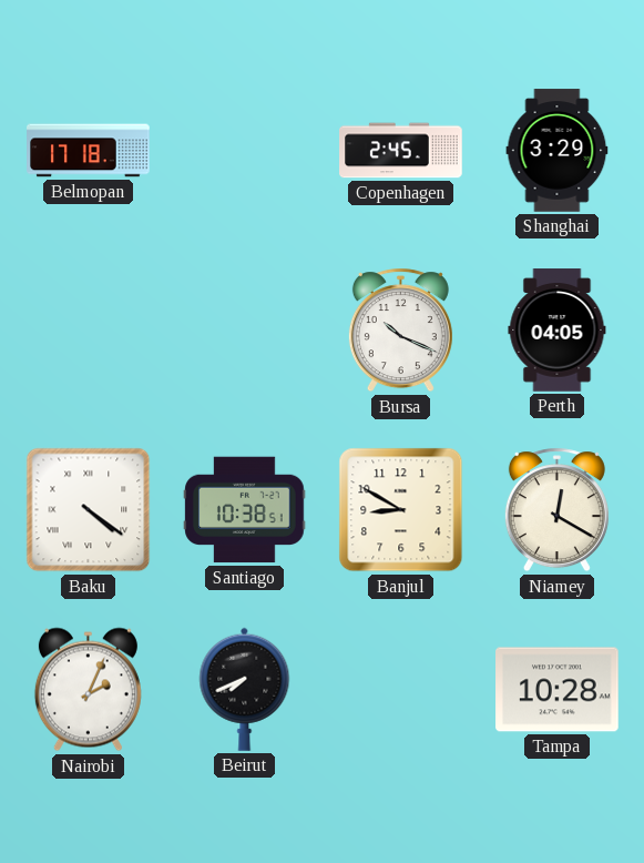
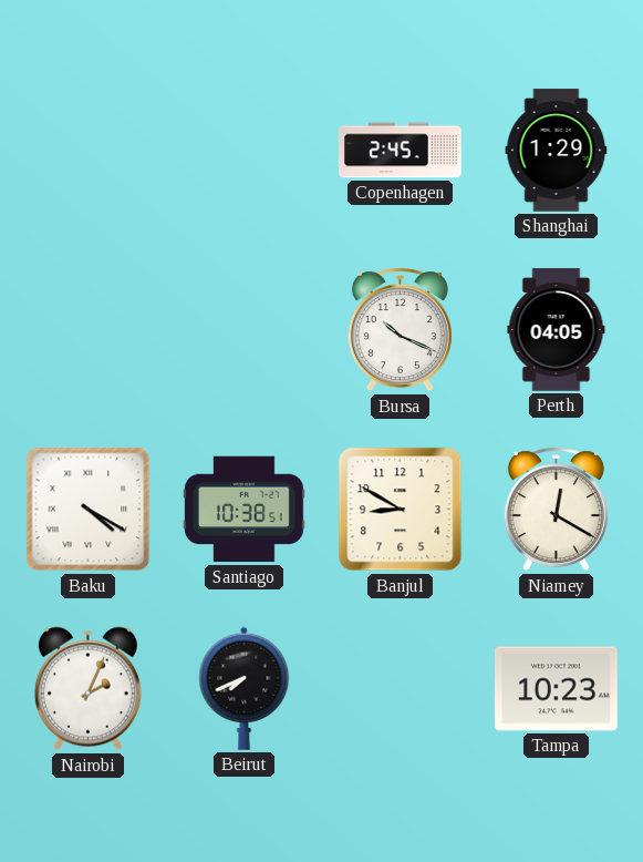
Belmopan: 17:18 -> none (89, 151)
Shanghai: 3:29 -> 1:29 (557, 151)
Baku: 4:21 -> 4:20 (89, 510)
Tampa: 10:28 -> 10:23 (557, 689)
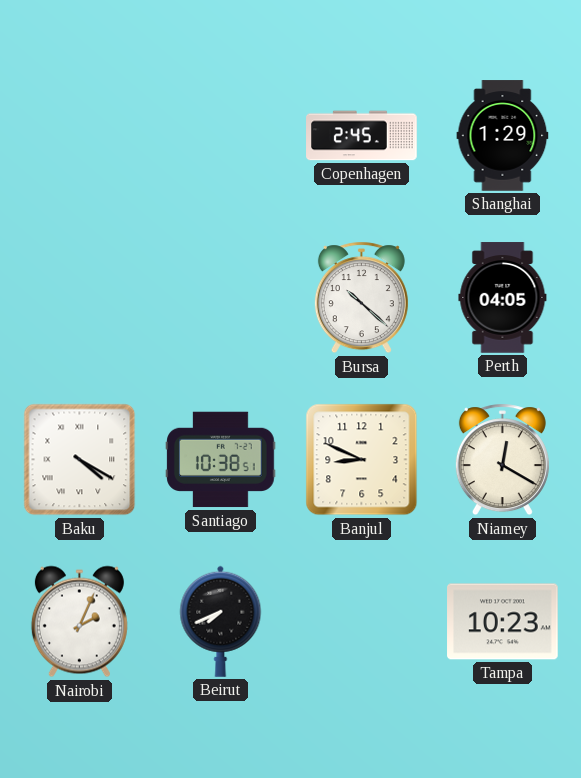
Bursa: 10:19 -> 10:22 (361, 298)
Banjul: 8:50 -> 8:49 (362, 460)
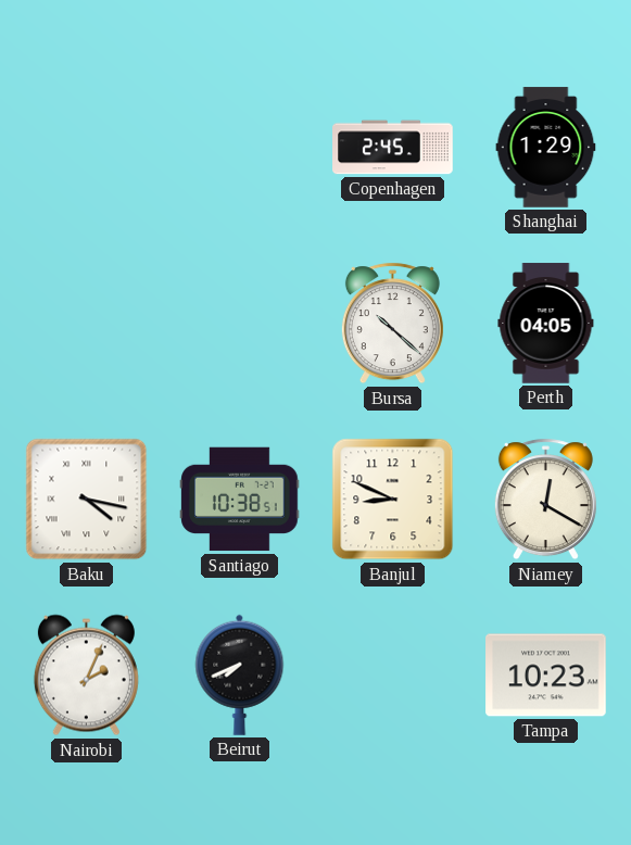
Baku: 4:20 -> 4:17 (87, 500)
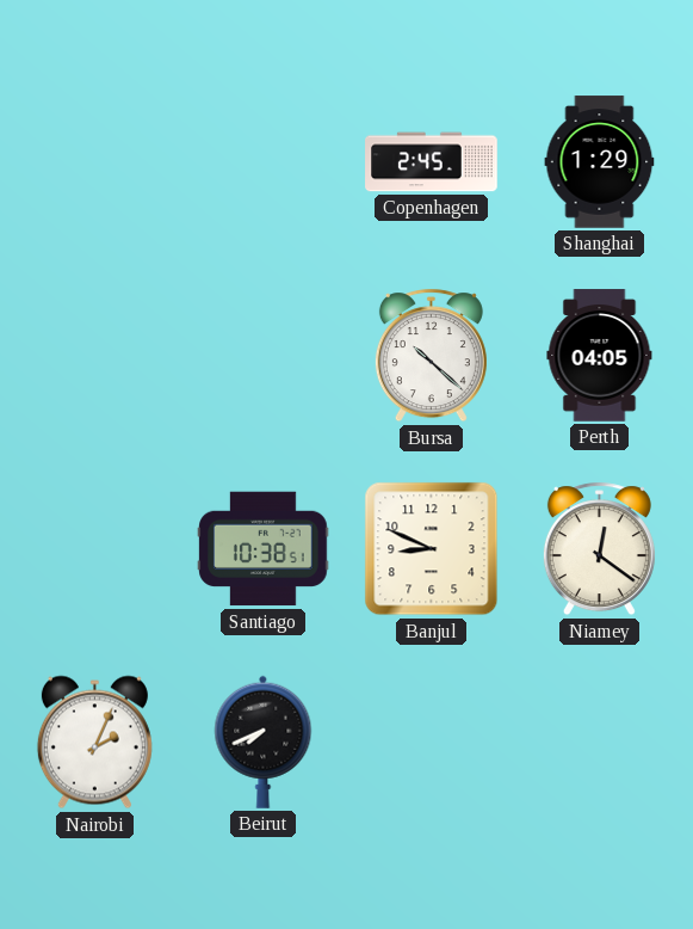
Baku: 4:17 -> none (87, 500)
Niamey: 12:20 -> 12:21 (599, 549)
Tampa: 10:23 -> none (546, 676)
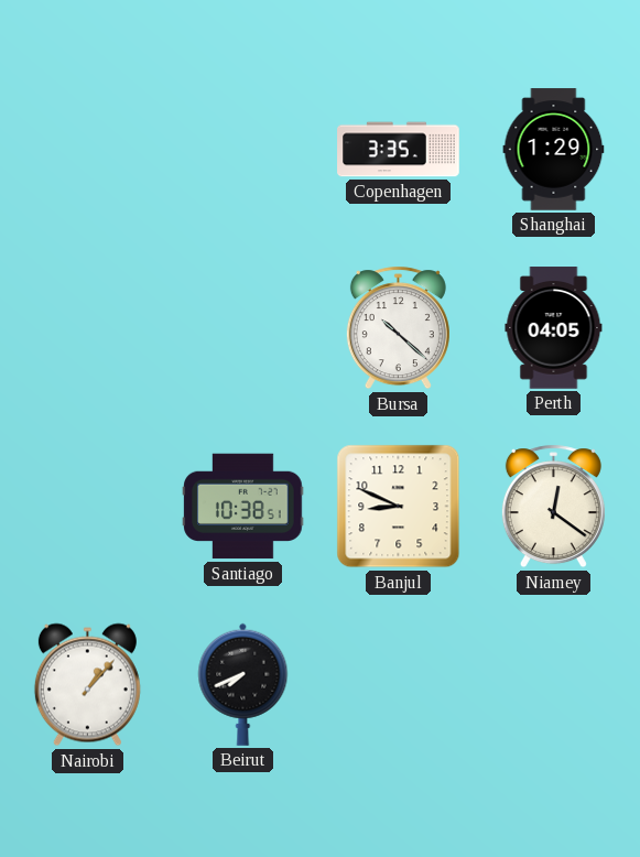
Copenhagen: 2:45 -> 3:35 (399, 150)
Nairobi: 2:04 -> 1:07 (87, 685)
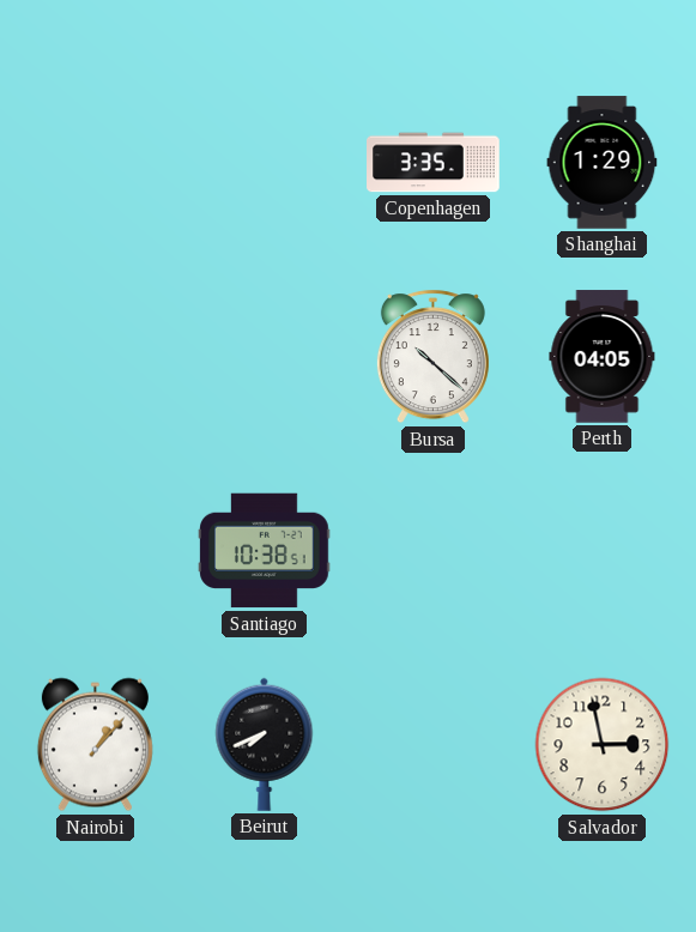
Banjul: 8:49 -> none (399, 507)
Niamey: 12:21 -> none (553, 507)
Salvador: none -> 2:58 (603, 745)
